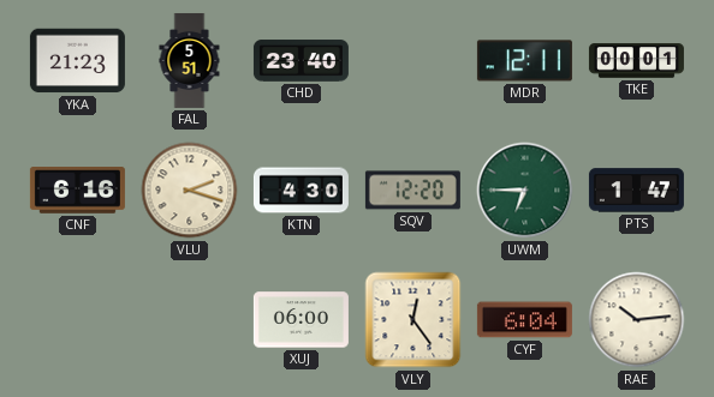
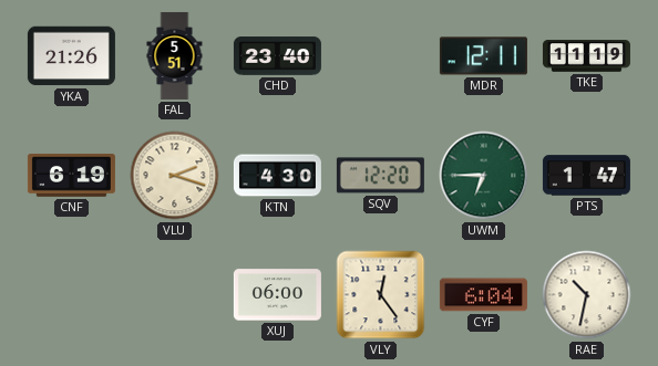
YKA: 21:23 -> 21:26 (71, 56)
TKE: 00:01 -> 11:19 (586, 56)
CNF: 6:16 -> 6:19 (71, 176)
RAE: 10:14 -> 10:32 (587, 295)
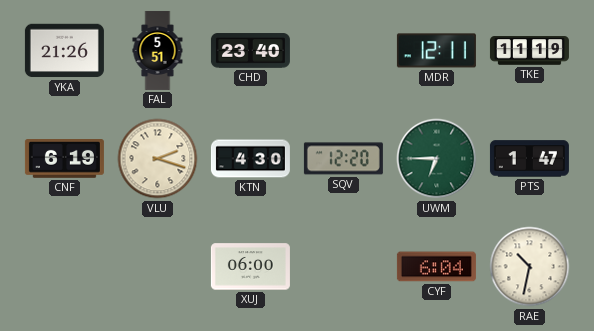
VLY: 12:24 -> none (381, 295)
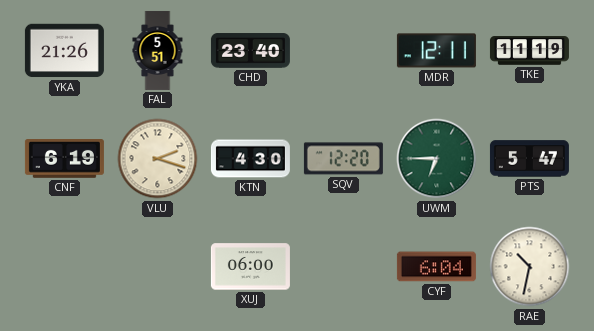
PTS: 1:47 -> 5:47 (529, 159)
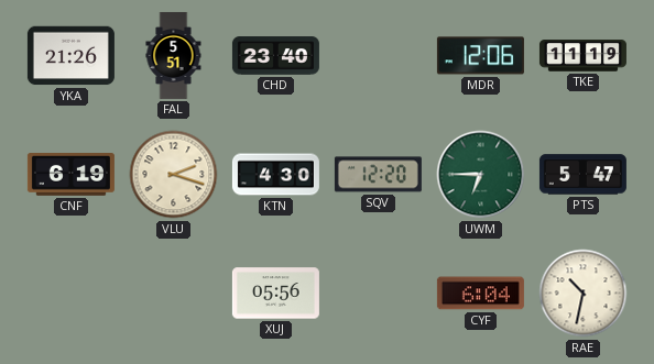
MDR: 12:11 -> 12:06 (480, 56)
XUJ: 06:00 -> 05:56 (275, 294)
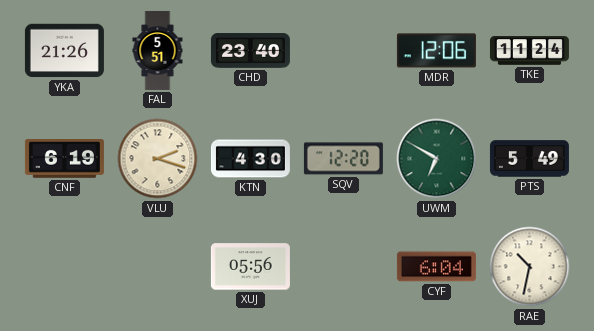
TKE: 11:19 -> 11:24 (529, 51)
UWM: 6:45 -> 6:50 (437, 159)
PTS: 5:47 -> 5:49 (529, 159)
